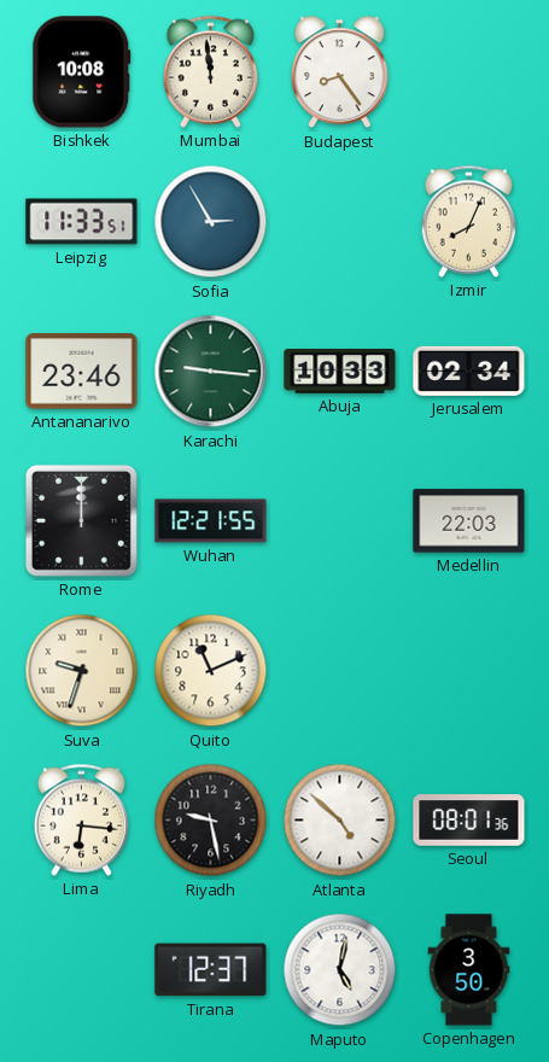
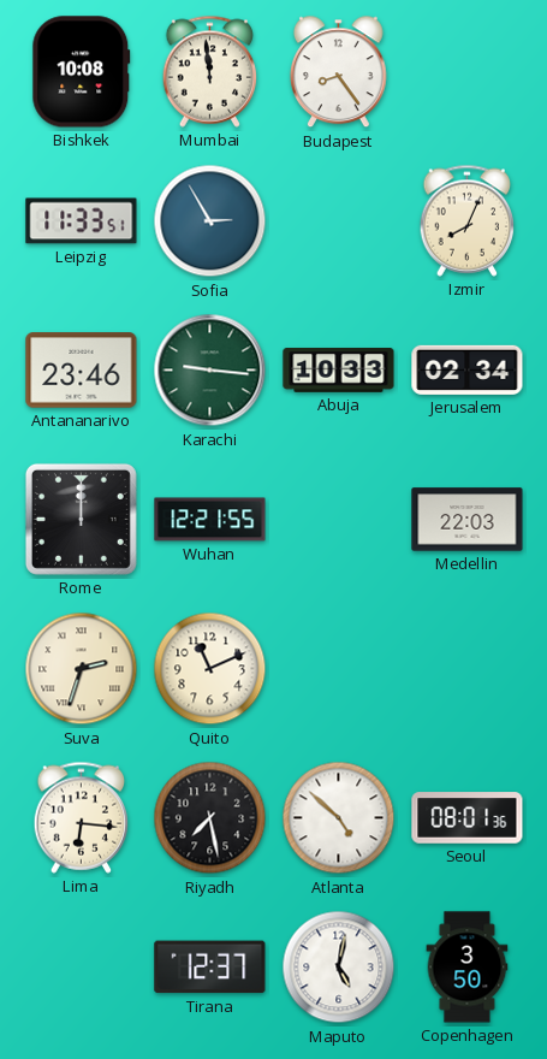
Suva: 9:33 -> 2:33 (82, 669)
Riyadh: 9:28 -> 7:28 (210, 818)
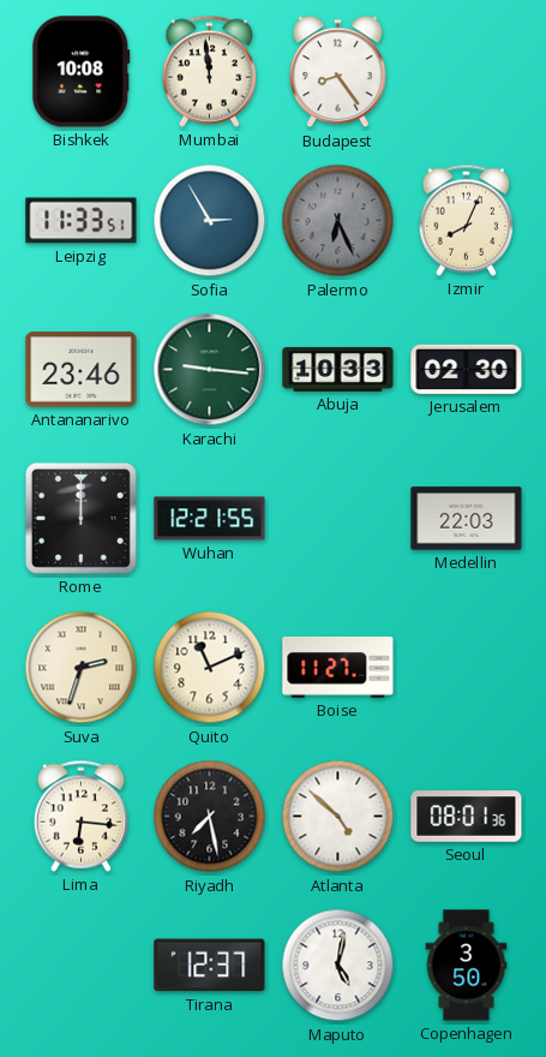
Palermo: none -> 6:26 (338, 221)
Jerusalem: 02:34 -> 02:30 (467, 369)
Boise: none -> 11:27 (338, 668)
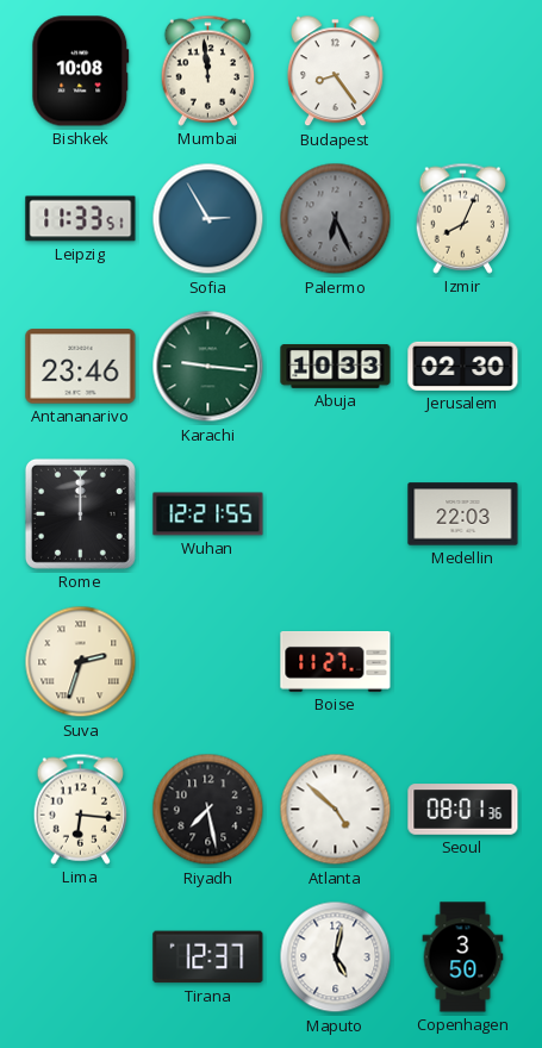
Quito: 11:11 -> none (210, 668)
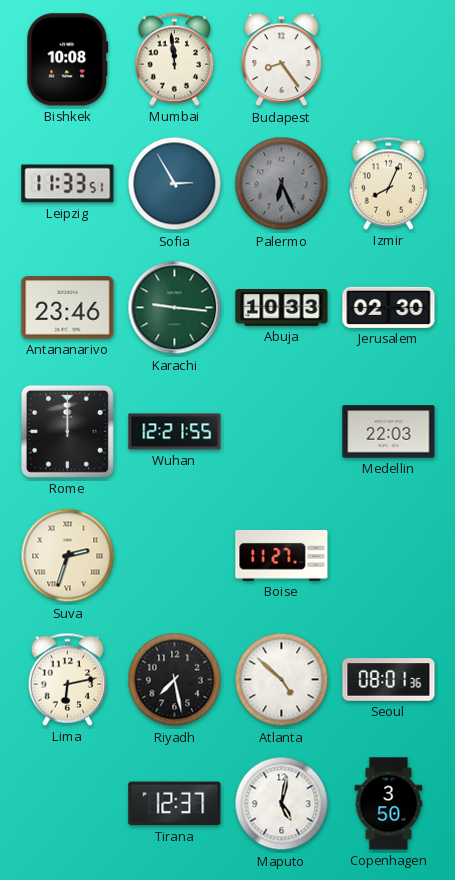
Lima: 6:16 -> 6:13 (68, 679)
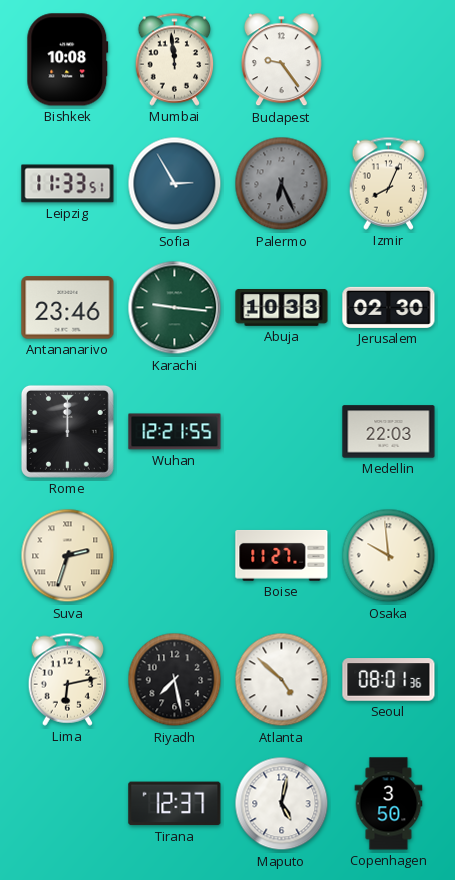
Budapest: 8:24 -> 9:24 (281, 60)
Osaka: none -> 9:59 (389, 556)
